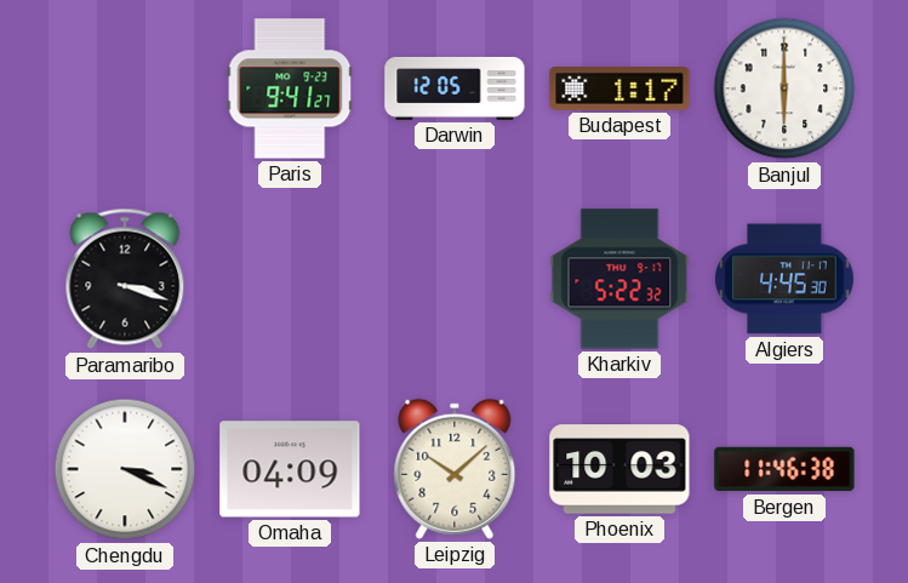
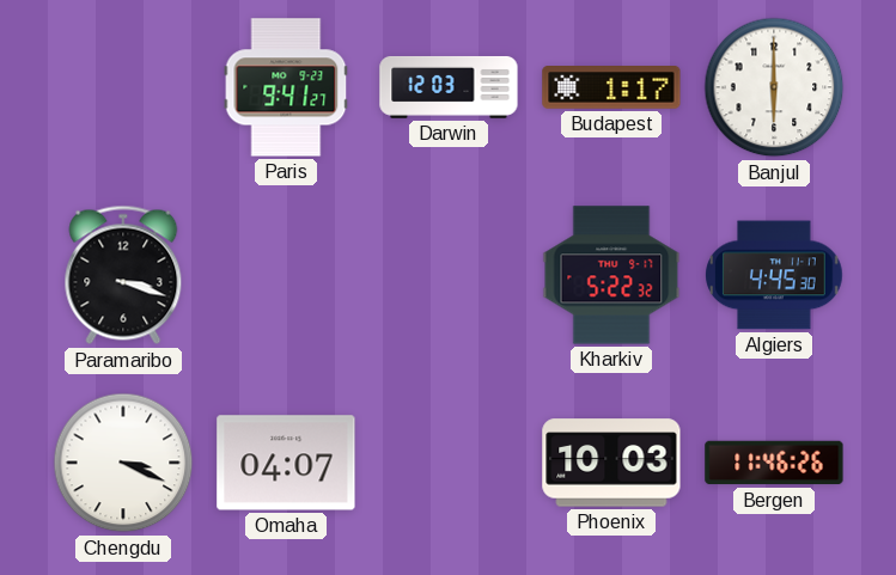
Darwin: 12:05 -> 12:03 (449, 87)
Omaha: 04:09 -> 04:07 (286, 463)
Leipzig: 10:08 -> none (455, 469)
Bergen: 11:46:38 -> 11:46:26 (774, 463)
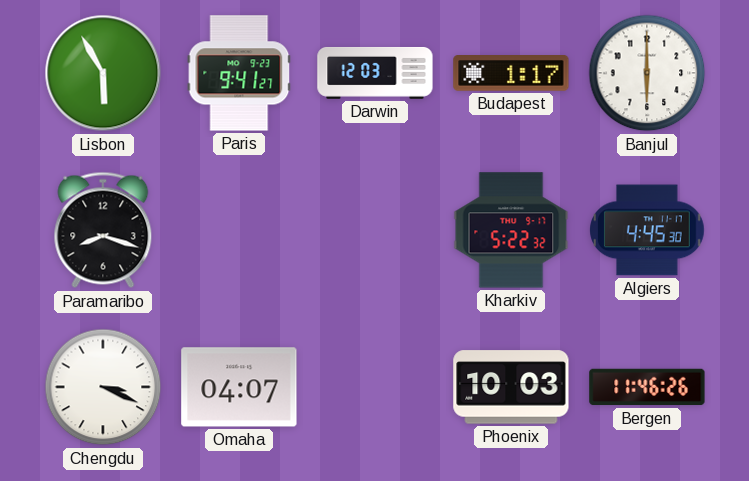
Lisbon: none -> 5:55 (103, 73)
Paramaribo: 3:18 -> 8:18 (103, 230)
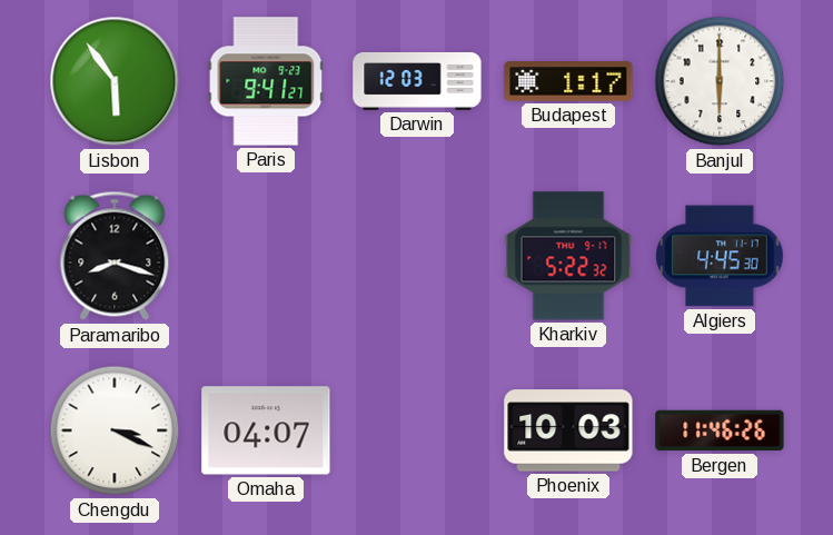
Lisbon: 5:55 -> 5:54 (115, 81)
